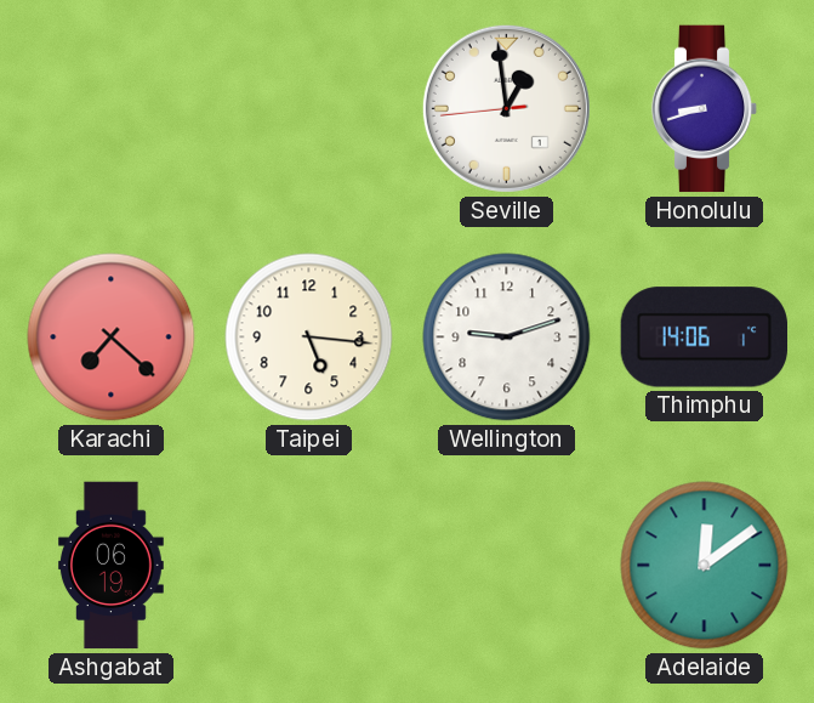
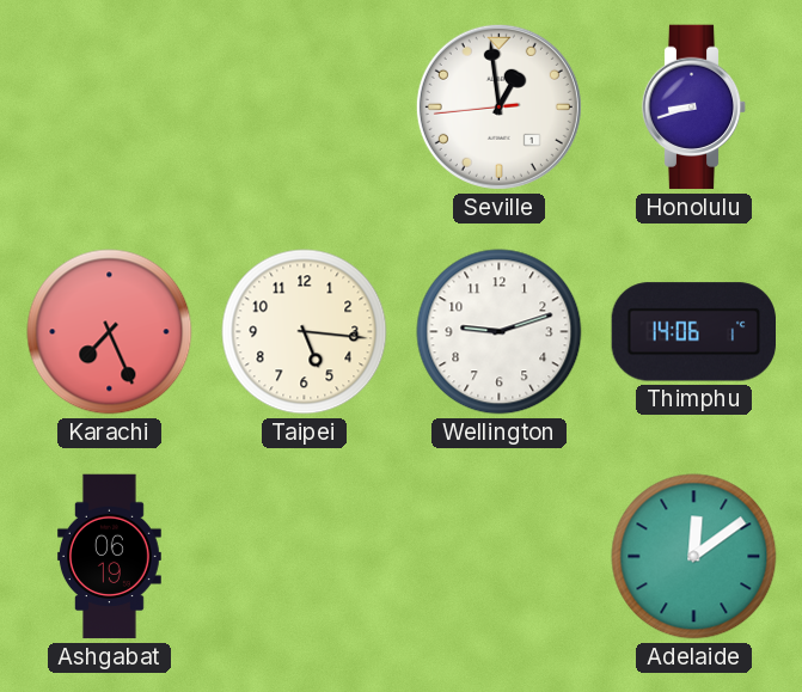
Karachi: 7:22 -> 7:26 (110, 332)
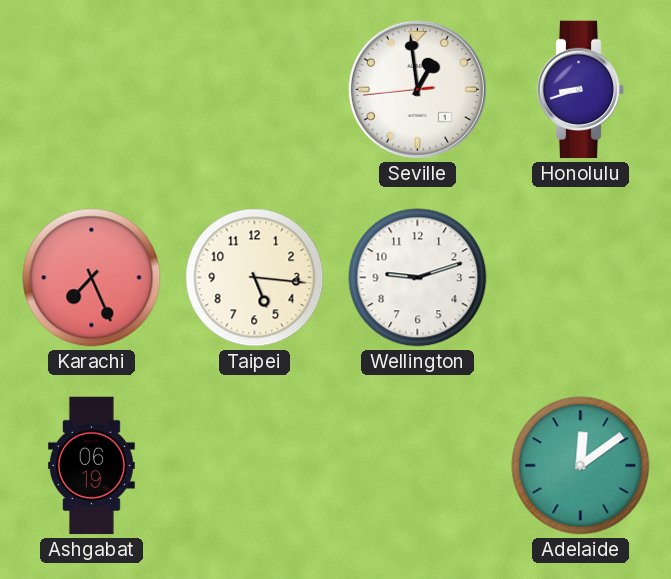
Thimphu: 14:06 -> none (694, 332)
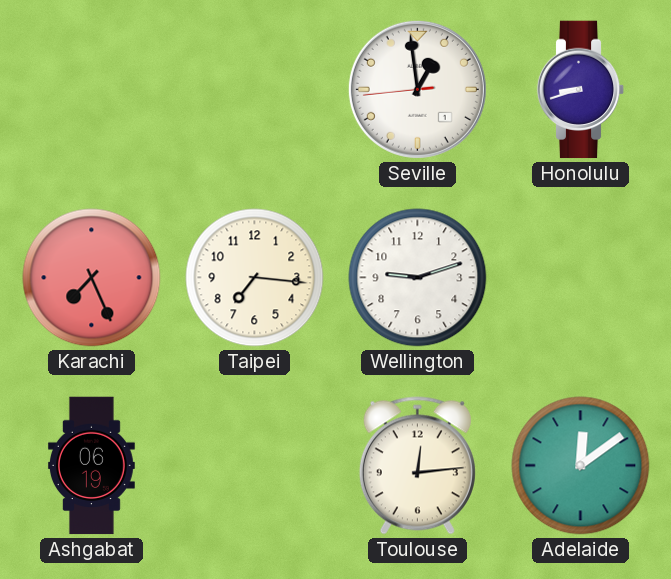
Taipei: 5:16 -> 7:16 (255, 278)
Toulouse: none -> 12:14 (417, 466)
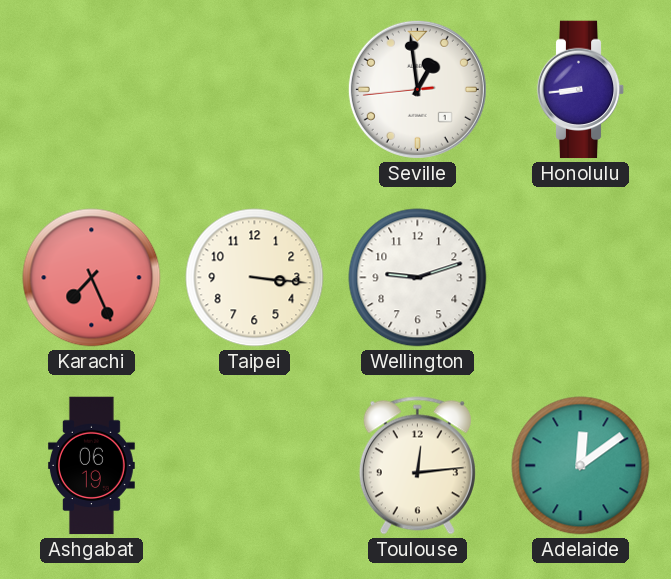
Honolulu: 8:42 -> 8:44 (581, 90)
Taipei: 7:16 -> 3:16 (255, 278)
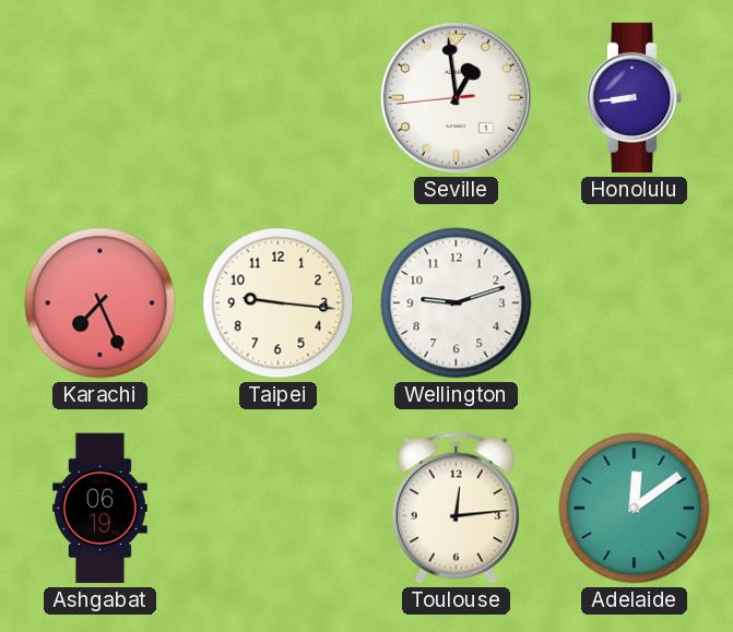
Taipei: 3:16 -> 9:16 (279, 303)
